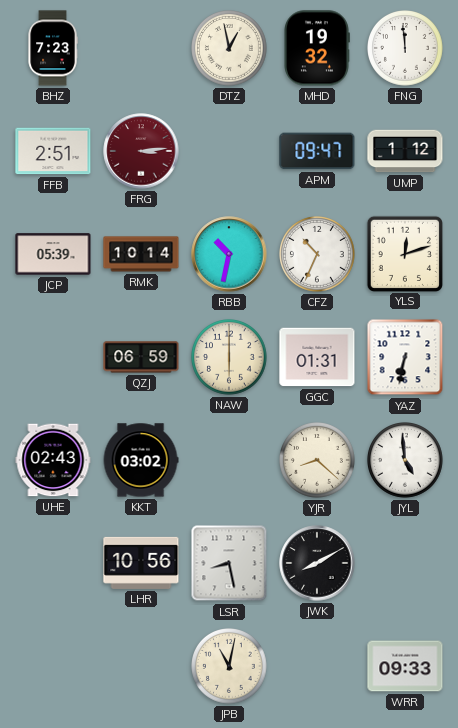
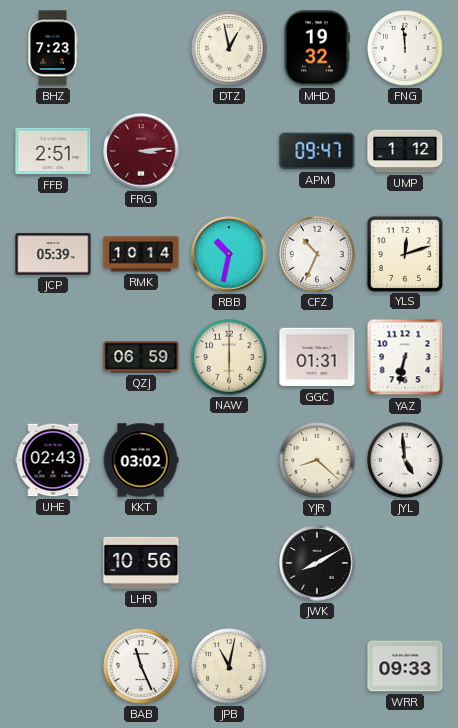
LSR: 8:28 -> none (229, 563)
BAB: none -> 11:26 (142, 667)
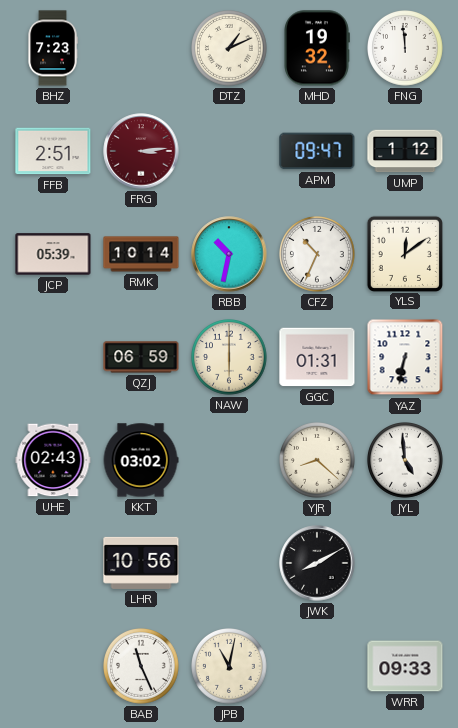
DTZ: 12:58 -> 1:11 (230, 49)
YLS: 12:12 -> 12:09 (404, 253)
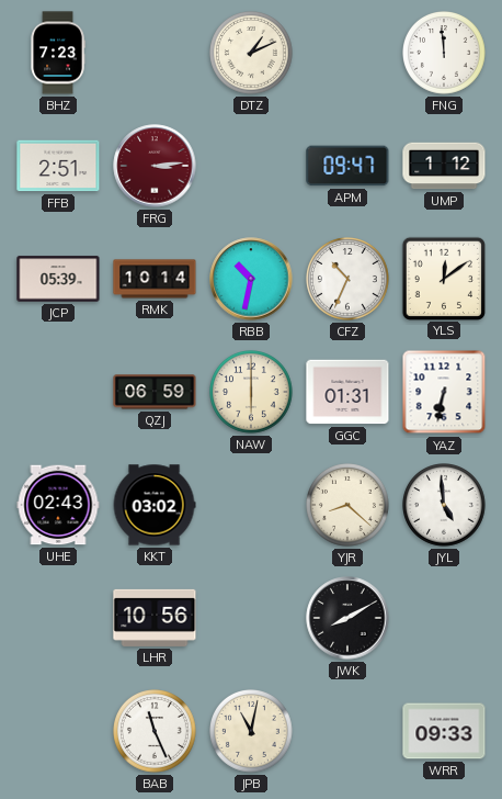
MHD: 19:32 -> none (317, 48)
